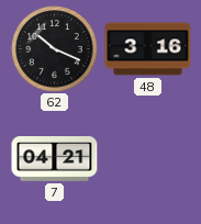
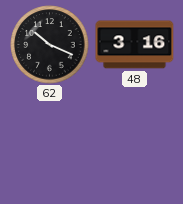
7: 04:21 -> none (55, 159)
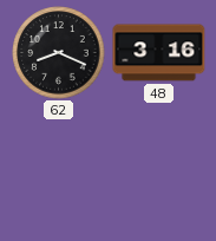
62: 10:19 -> 8:19 (59, 53)
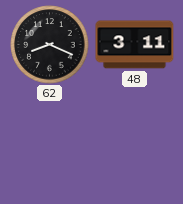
48: 3:16 -> 3:11 (135, 45)
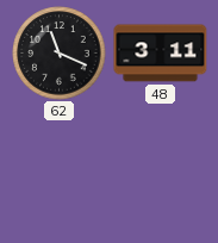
62: 8:19 -> 11:19 (60, 54)
